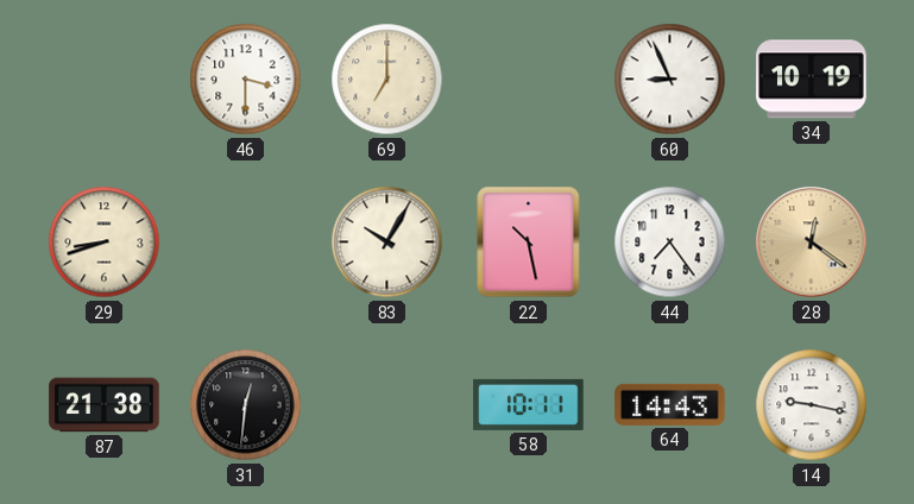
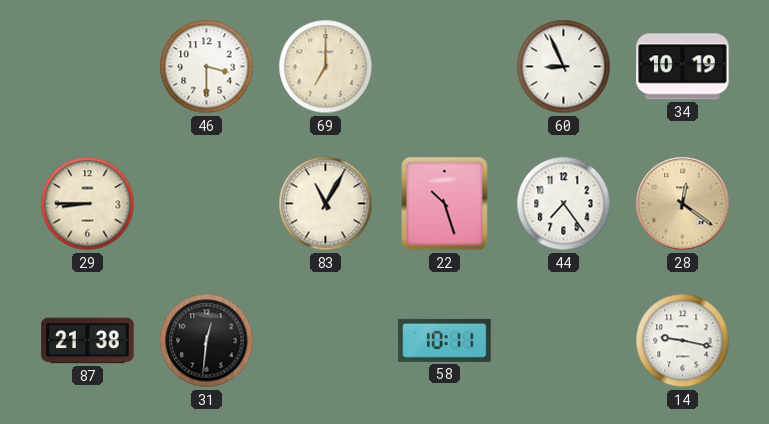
29: 8:42 -> 8:45 (88, 204)
83: 10:05 -> 11:05 (326, 204)
22: 10:28 -> 10:27 (445, 204)
64: 14:43 -> none (670, 404)
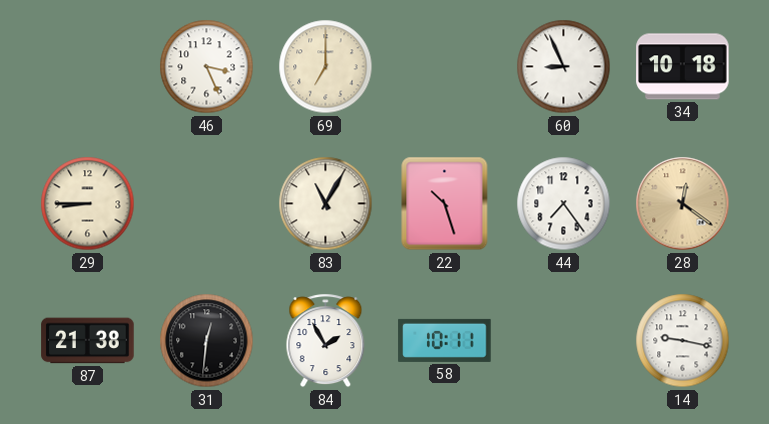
46: 3:30 -> 3:26 (207, 67)
34: 10:19 -> 10:18 (683, 67)
84: none -> 1:55 (326, 341)
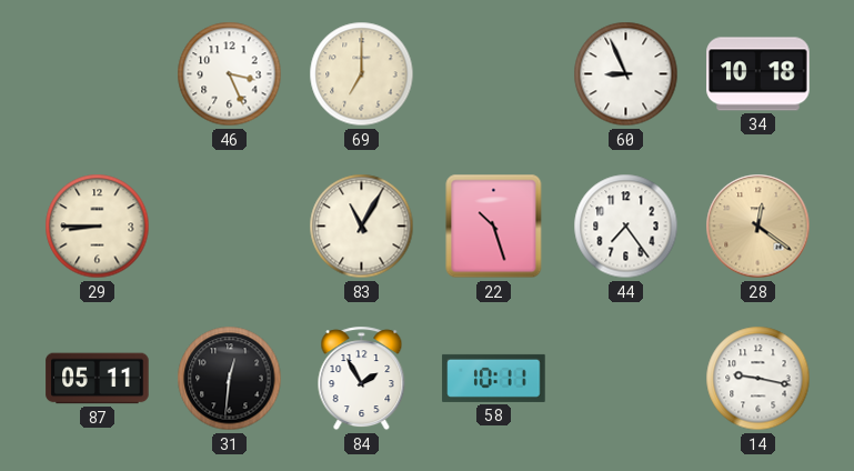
87: 21:38 -> 05:11 (98, 379)
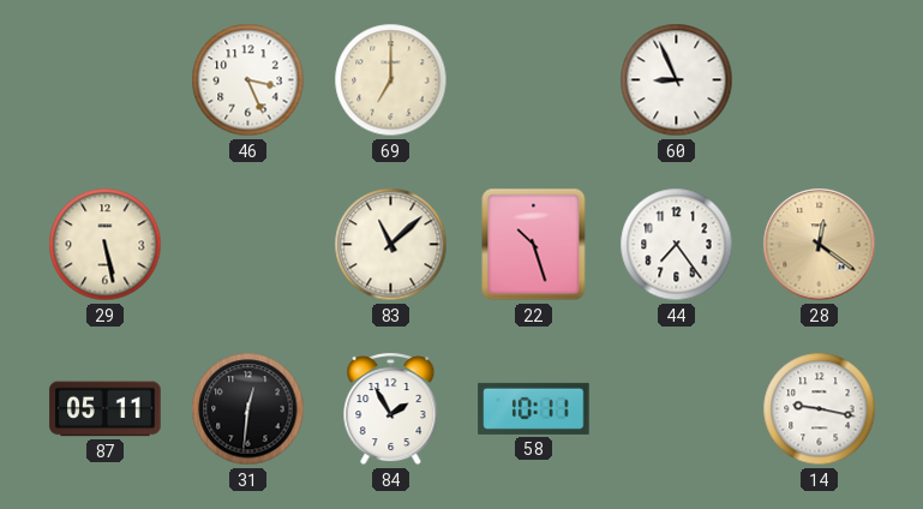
34: 10:18 -> none (758, 74)
29: 8:45 -> 5:28 (106, 245)
83: 11:05 -> 11:08 (391, 245)
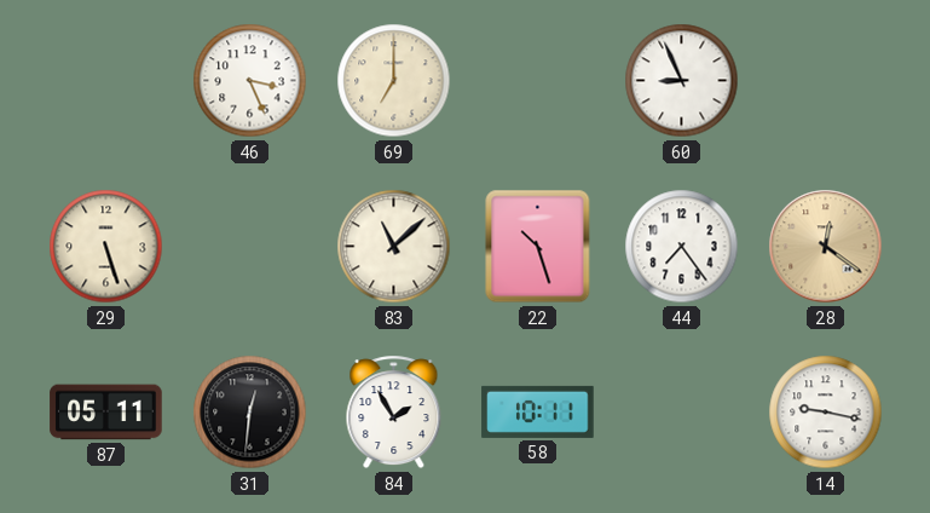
29: 5:28 -> 5:27 (106, 247)
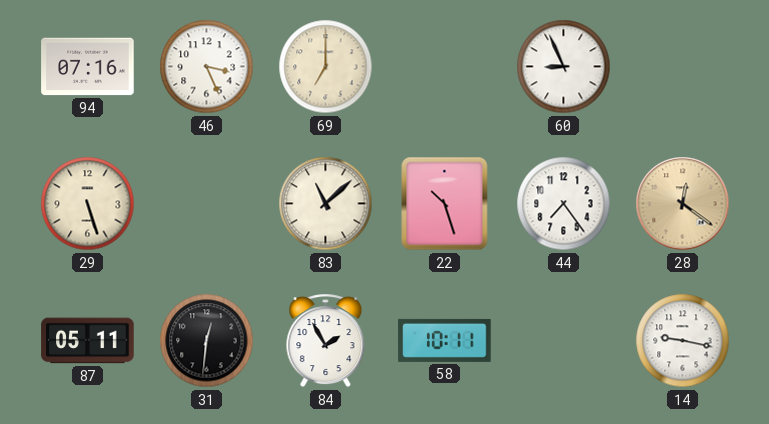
94: none -> 07:16 (88, 67)
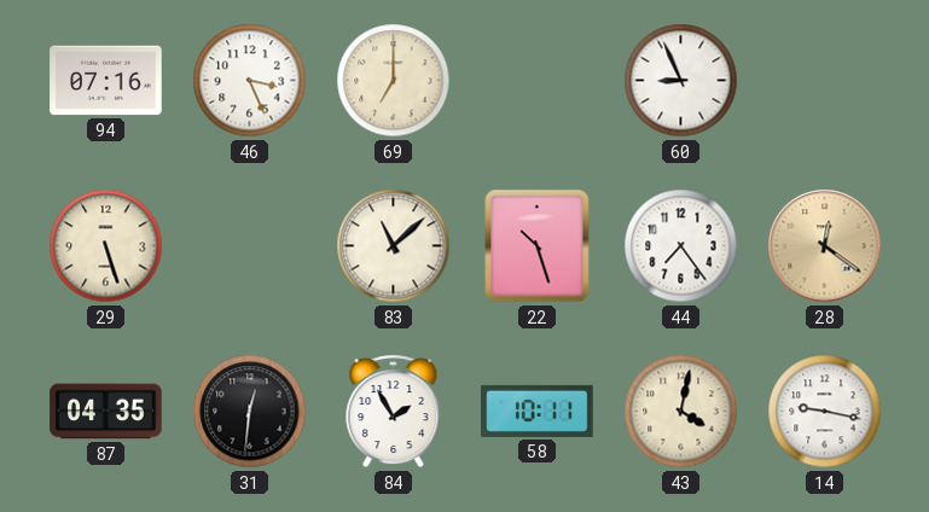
87: 05:11 -> 04:35 (106, 412)
43: none -> 4:02 (681, 412)
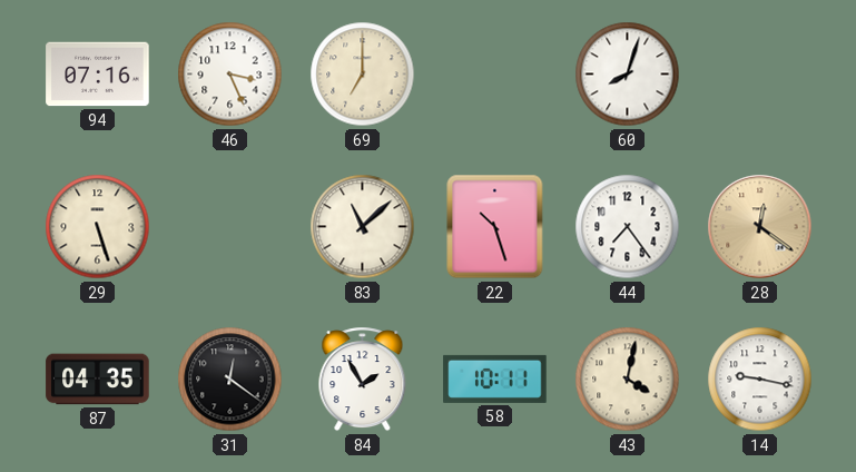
60: 8:56 -> 8:03 (628, 75)
31: 12:31 -> 12:21 (230, 380)
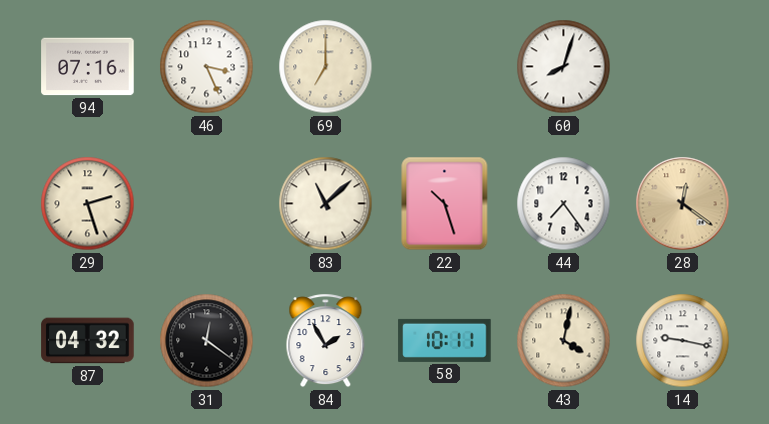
29: 5:27 -> 2:27 (88, 204)
87: 04:35 -> 04:32 (88, 341)
